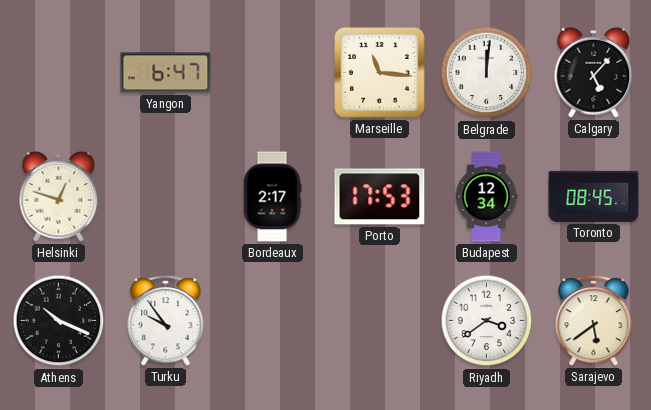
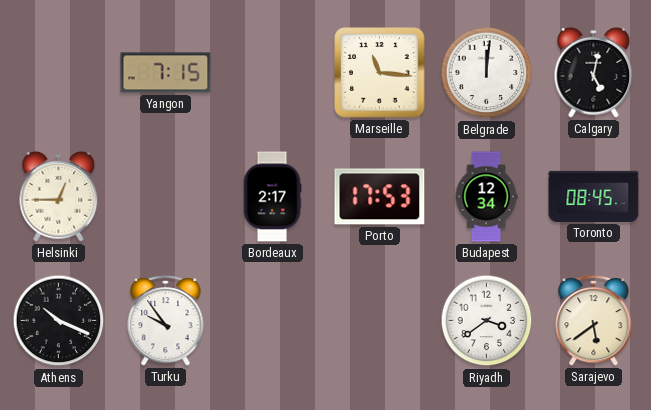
Yangon: 6:47 -> 7:15 (166, 73)
Calgary: 5:07 -> 5:02 (594, 72)
Helsinki: 12:48 -> 12:45 (59, 196)
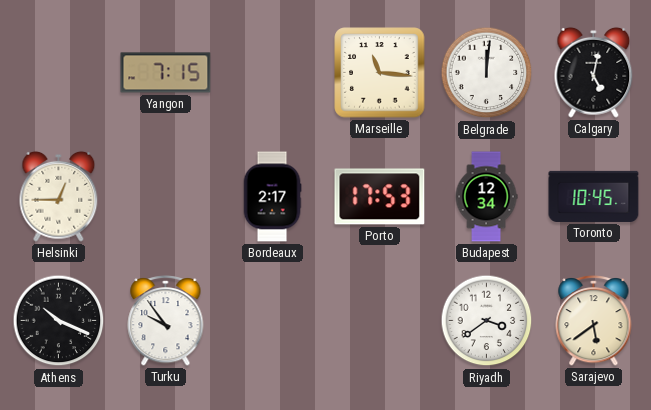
Toronto: 08:45 -> 10:45 (594, 196)
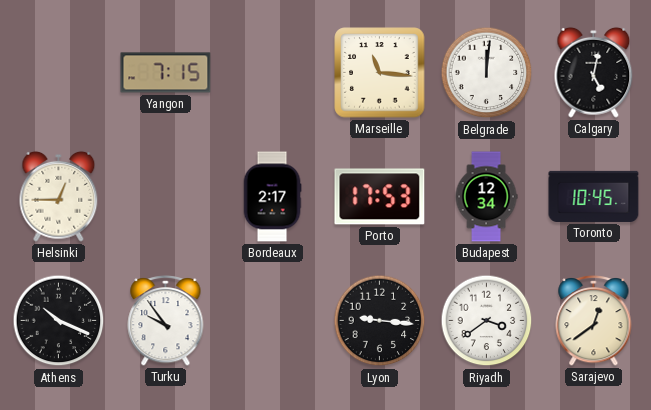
Lyon: none -> 9:16 (380, 321)
Sarajevo: 5:39 -> 12:39 (594, 321)
